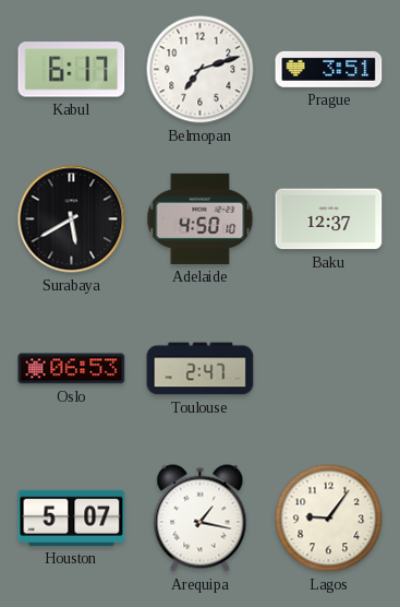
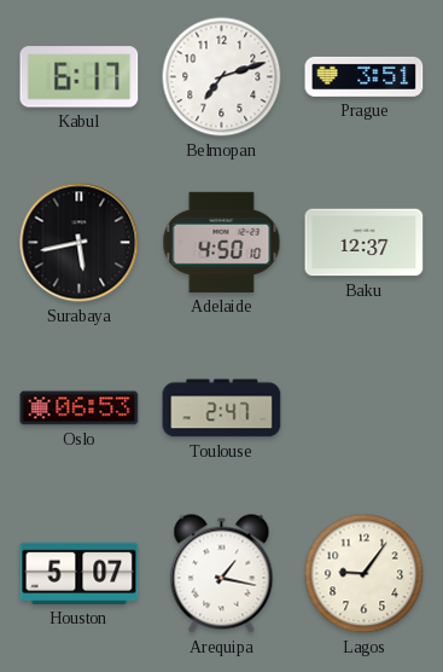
Surabaya: 5:40 -> 5:43 (80, 243)
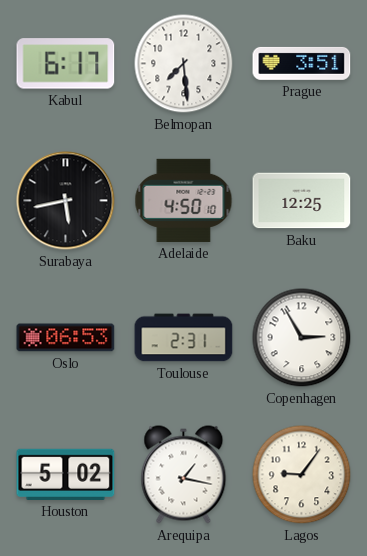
Belmopan: 7:12 -> 7:29 (184, 64)
Baku: 12:37 -> 12:25 (302, 201)
Toulouse: 2:47 -> 2:31 (184, 338)
Copenhagen: none -> 2:55 (302, 338)
Houston: 5:07 -> 5:02 (66, 474)
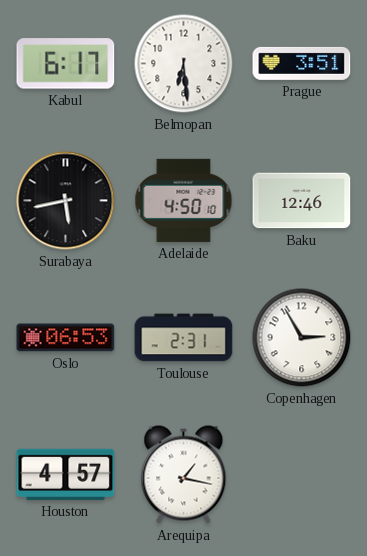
Belmopan: 7:29 -> 6:29 (184, 64)
Baku: 12:25 -> 12:46 (302, 201)
Houston: 5:02 -> 4:57 (66, 474)
Lagos: 9:06 -> none (302, 475)
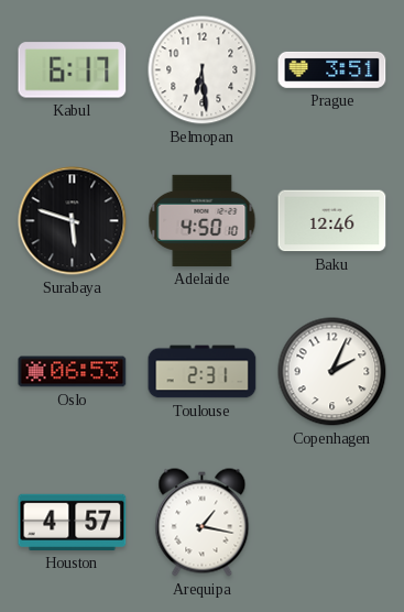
Surabaya: 5:43 -> 5:48 (73, 221)
Copenhagen: 2:55 -> 2:04 (332, 372)
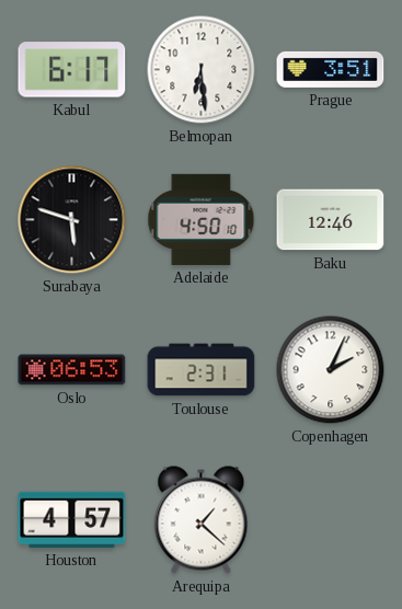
Arequipa: 1:17 -> 1:22 (202, 520)
